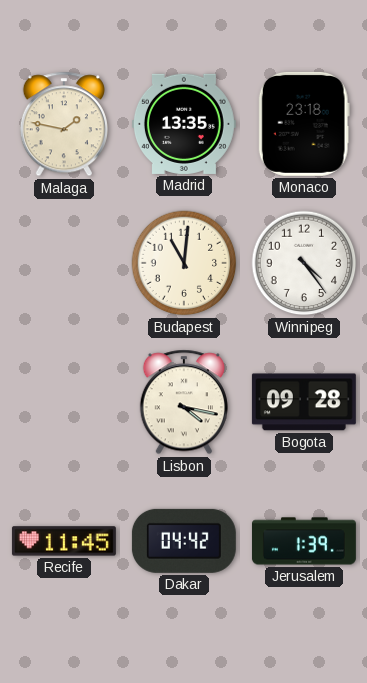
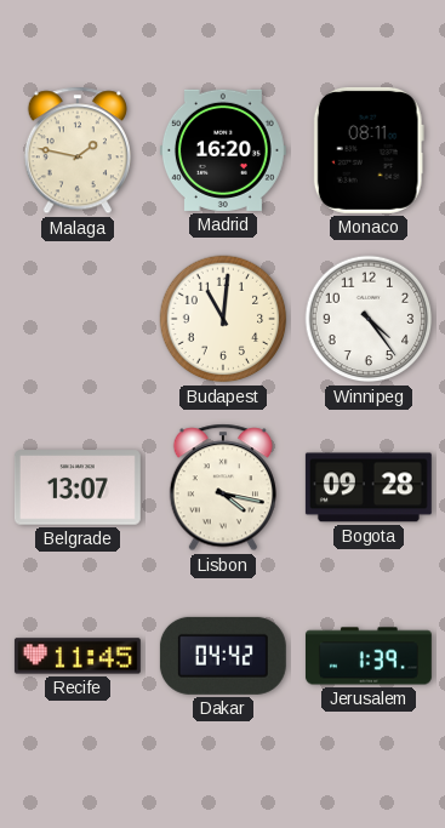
Madrid: 13:35 -> 16:20 (223, 150)
Monaco: 23:18 -> 08:11 (369, 150)
Belgrade: none -> 13:07 (78, 487)
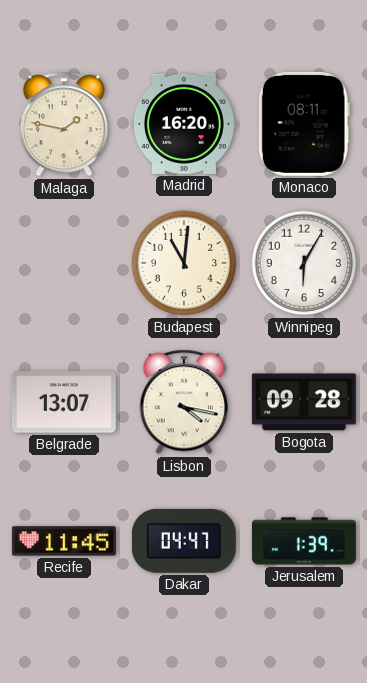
Winnipeg: 4:24 -> 6:05 (304, 263)
Dakar: 04:42 -> 04:47 (184, 541)
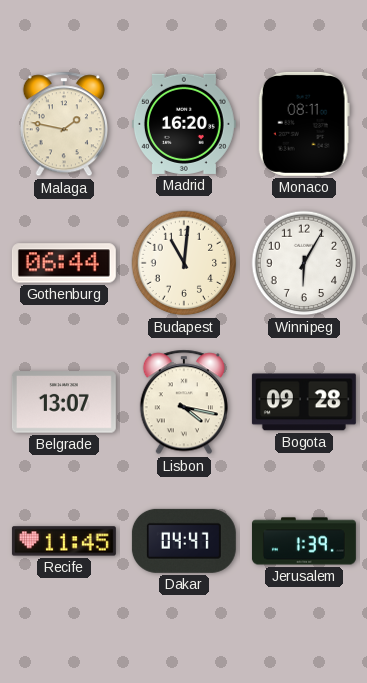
Gothenburg: none -> 06:44 (64, 263)
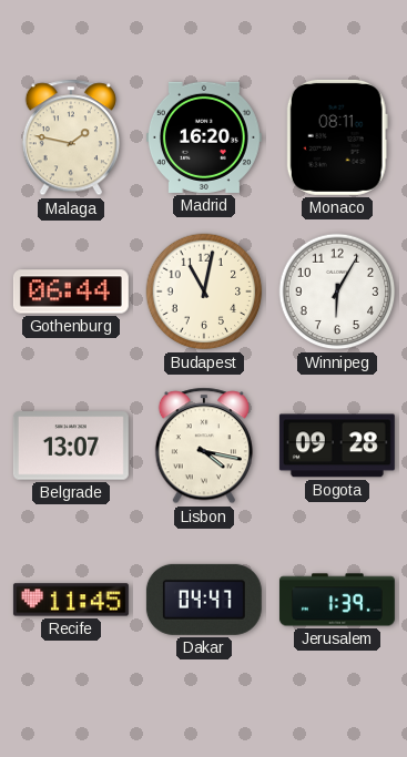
Budapest: 11:01 -> 11:02 (204, 291)
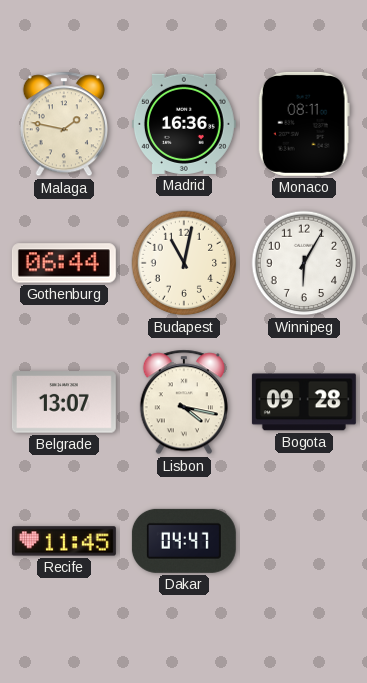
Madrid: 16:20 -> 16:36 (184, 124)
Jerusalem: 1:39 -> none (337, 600)
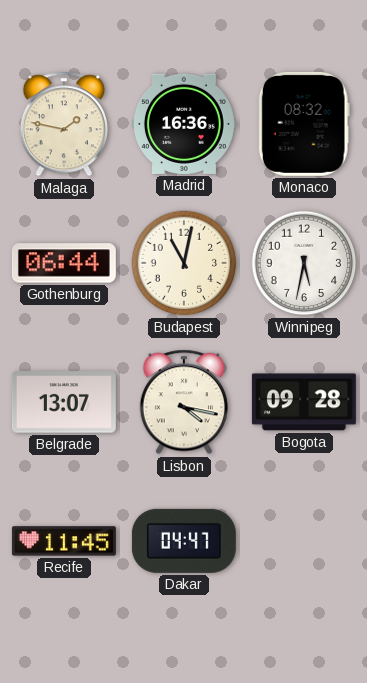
Monaco: 08:11 -> 08:32 (304, 124)
Winnipeg: 6:05 -> 5:32 (304, 263)
